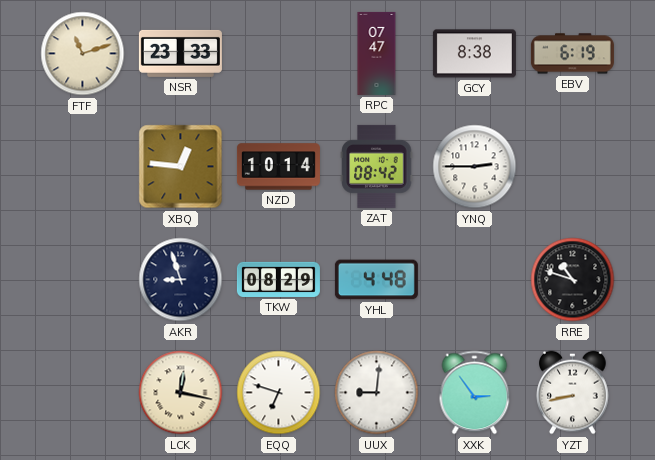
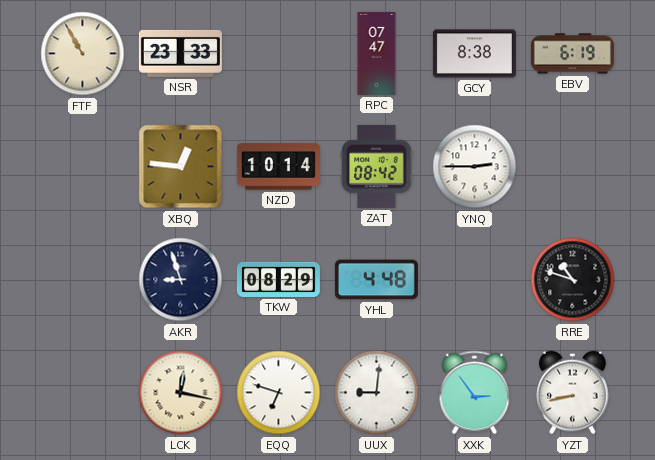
FTF: 11:12 -> 10:55 (83, 54)
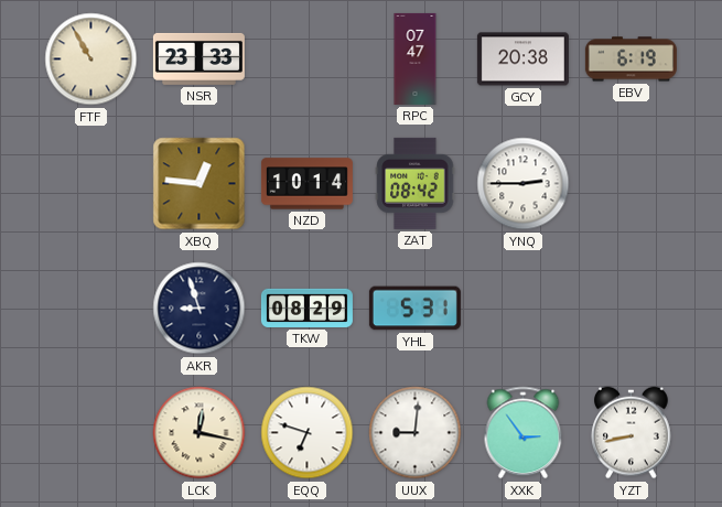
GCY: 8:38 -> 20:38 (522, 60)
YHL: 4:48 -> 5:31 (414, 309)
RRE: 10:48 -> none (573, 280)
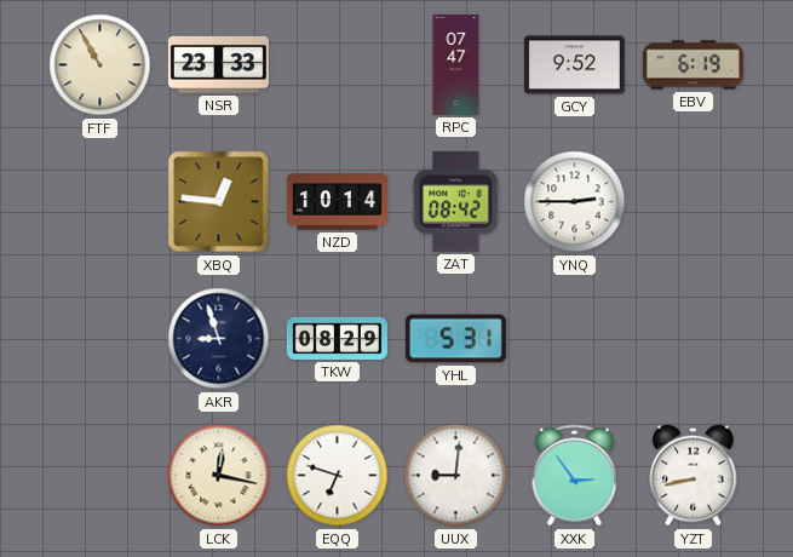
GCY: 20:38 -> 9:52 (574, 65)
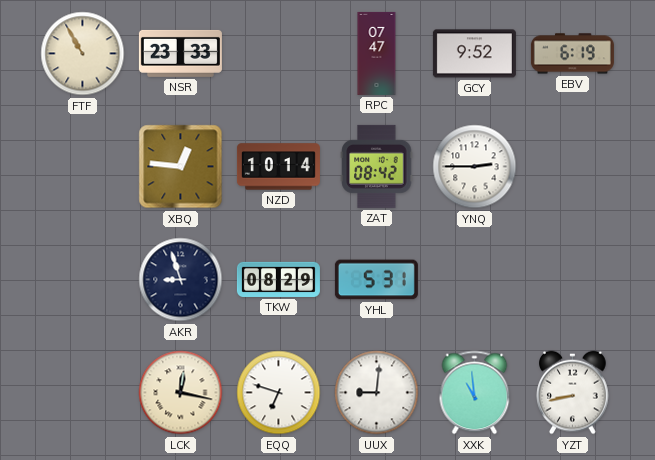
XXK: 2:54 -> 10:59 (475, 393)
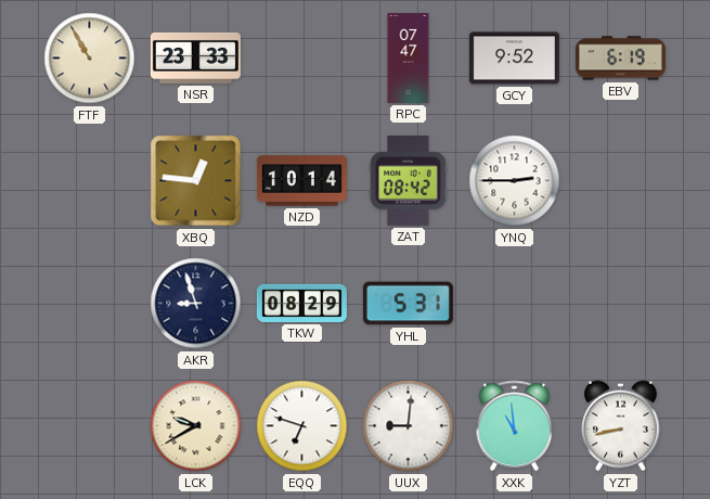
LCK: 12:17 -> 9:40 (196, 426)
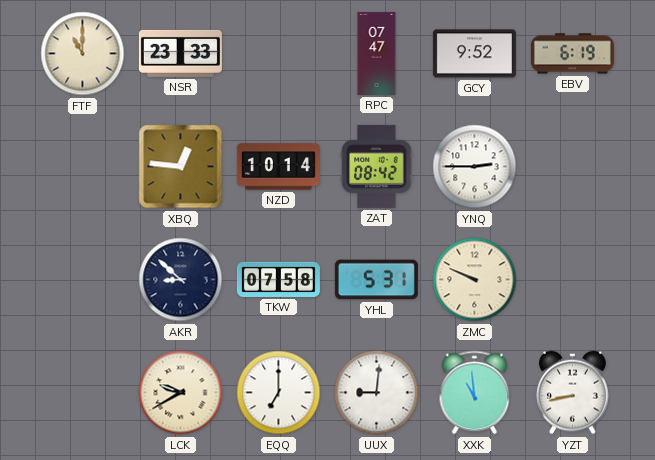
FTF: 10:55 -> 11:00 (83, 54)
AKR: 8:57 -> 8:52 (181, 280)
TKW: 08:29 -> 07:58 (278, 279)
ZMC: none -> 9:49 (475, 280)
EQQ: 6:48 -> 7:00 (279, 393)
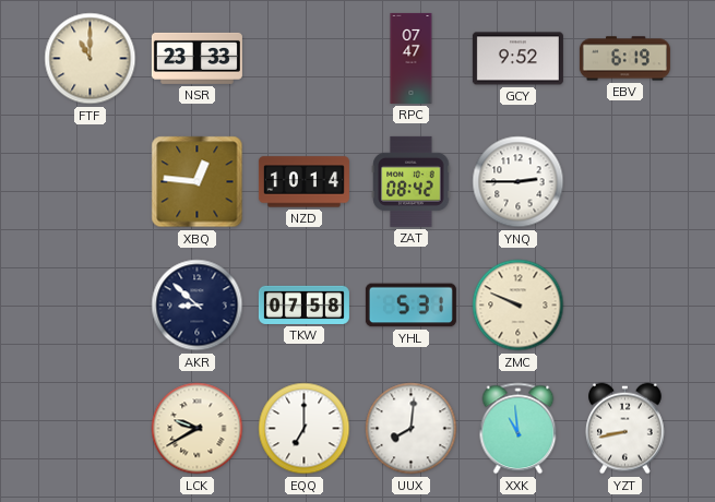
UUX: 9:01 -> 8:01 (412, 429)
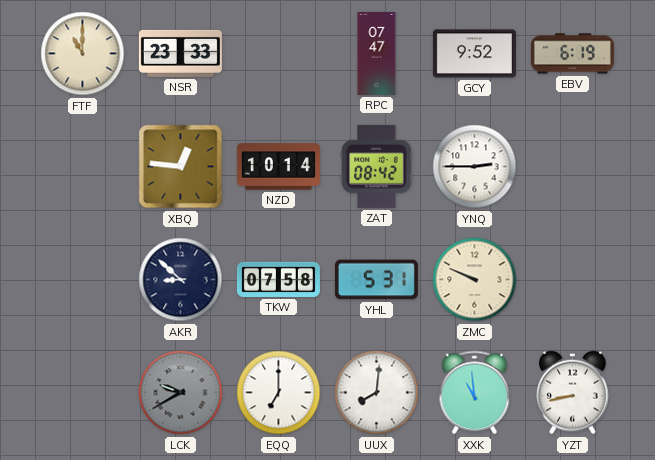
LCK dial: cream -> grey (181, 393)
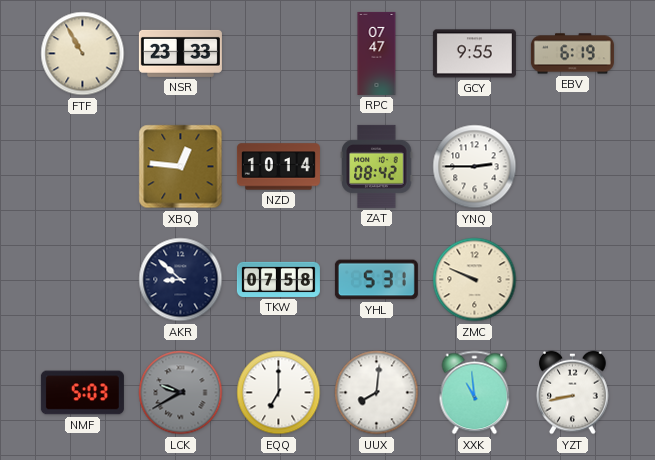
FTF: 11:00 -> 10:55 (83, 54)
GCY: 9:52 -> 9:55 (474, 54)
NMF: none -> 5:03 (82, 393)
